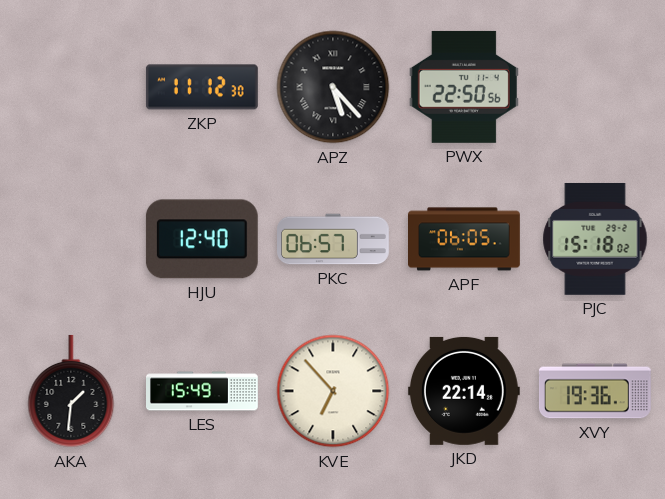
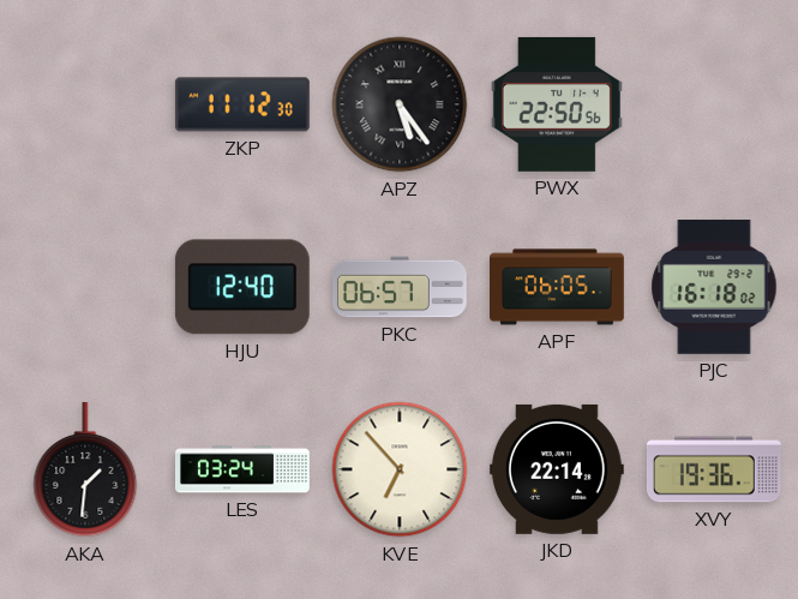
APZ: 5:23 -> 5:24 (400, 104)
PJC: 15:18 -> 16:18 (714, 287)
LES: 15:49 -> 03:24 (244, 469)
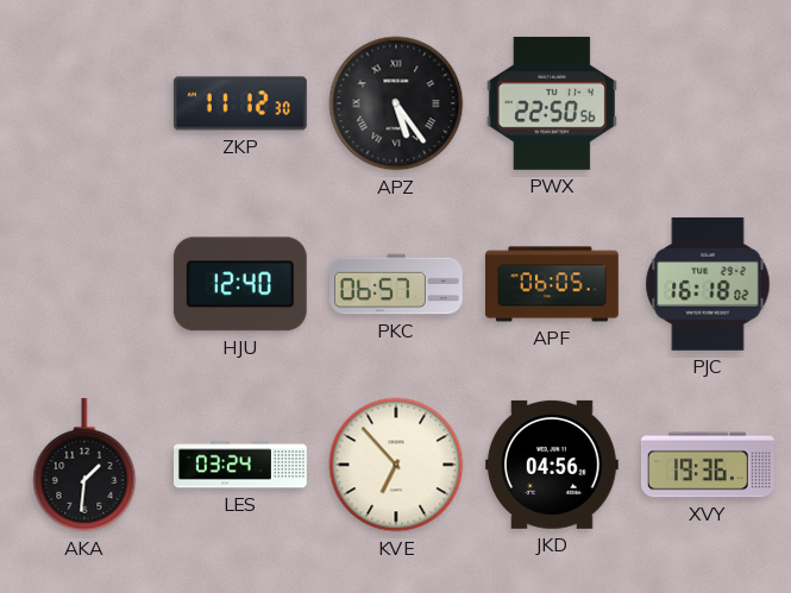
JKD: 22:14 -> 04:56 (552, 465)
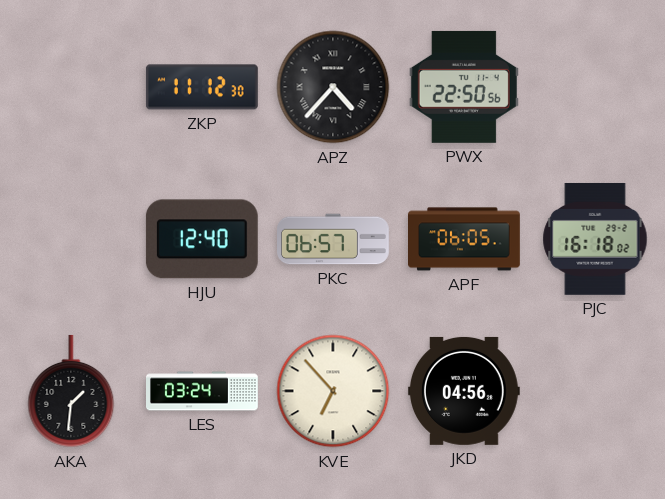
APZ: 5:24 -> 4:37 (333, 87)
XVY: 19:36 -> none (708, 465)
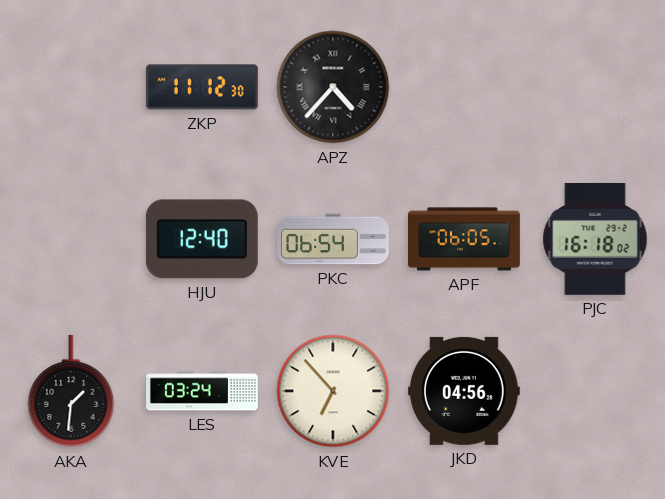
PWX: 22:50 -> none (464, 87)
PKC: 06:57 -> 06:54 (334, 239)
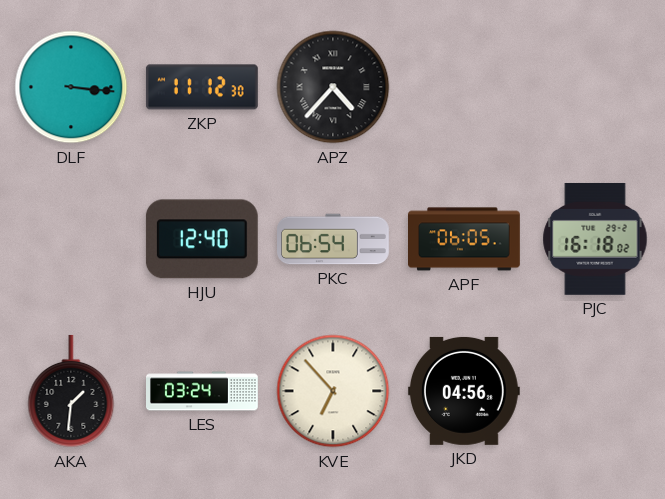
DLF: none -> 3:16 (71, 87)
